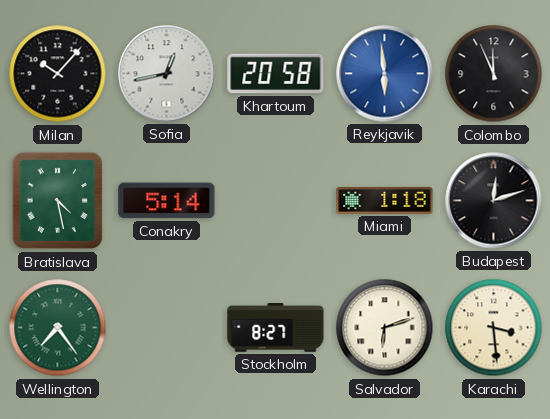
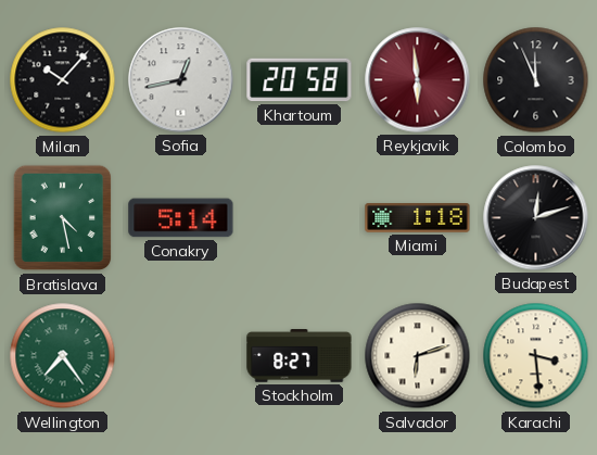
Reykjavik dial: blue -> burgundy (418, 80)
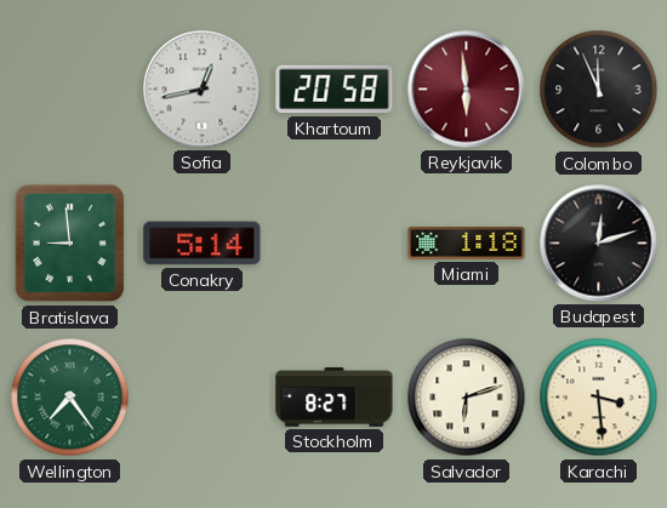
Milan: 10:07 -> none (63, 80)
Bratislava: 4:28 -> 8:59 (70, 244)
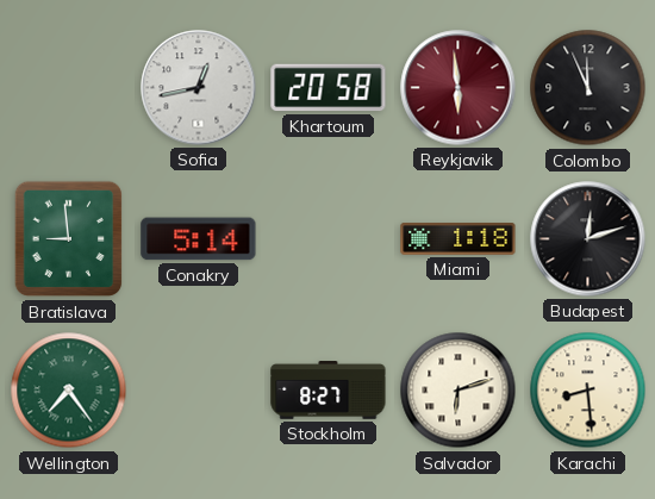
Karachi: 3:29 -> 8:29 (588, 391)
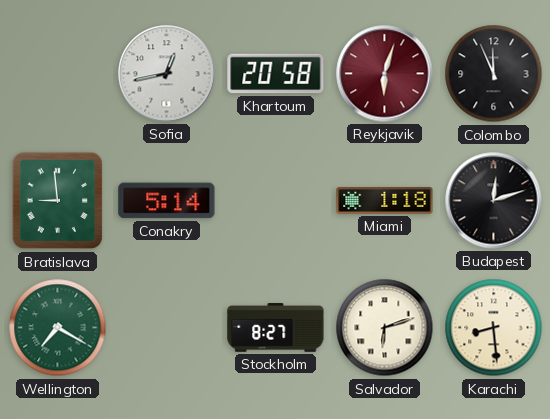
Reykjavik: 5:59 -> 6:03 (385, 74)
Wellington: 7:24 -> 7:20 (58, 328)
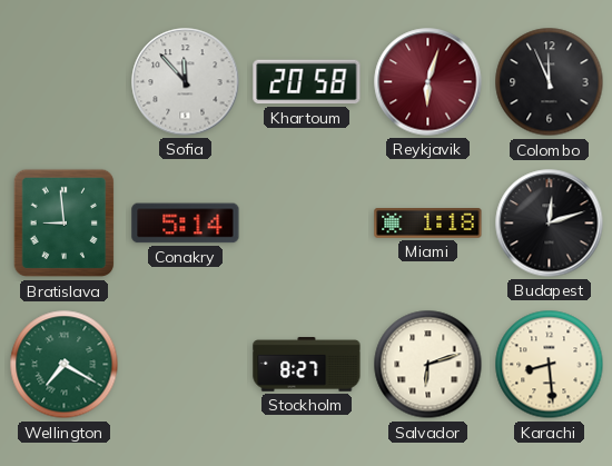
Sofia: 12:43 -> 11:53 (186, 82)
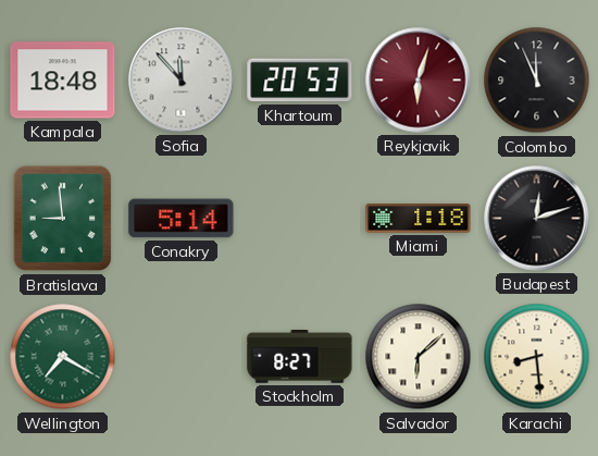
Kampala: none -> 18:48 (63, 81)
Khartoum: 20:58 -> 20:53 (300, 81)
Salvador: 6:12 -> 6:08 (419, 357)
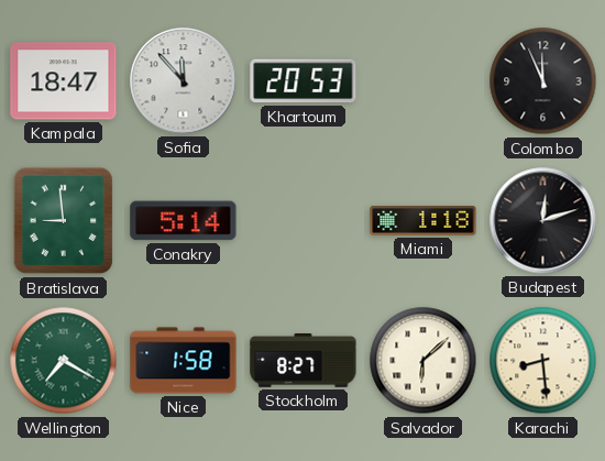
Kampala: 18:48 -> 18:47 (64, 81)
Reykjavik: 6:03 -> none (419, 81)
Nice: none -> 1:58 (184, 361)
